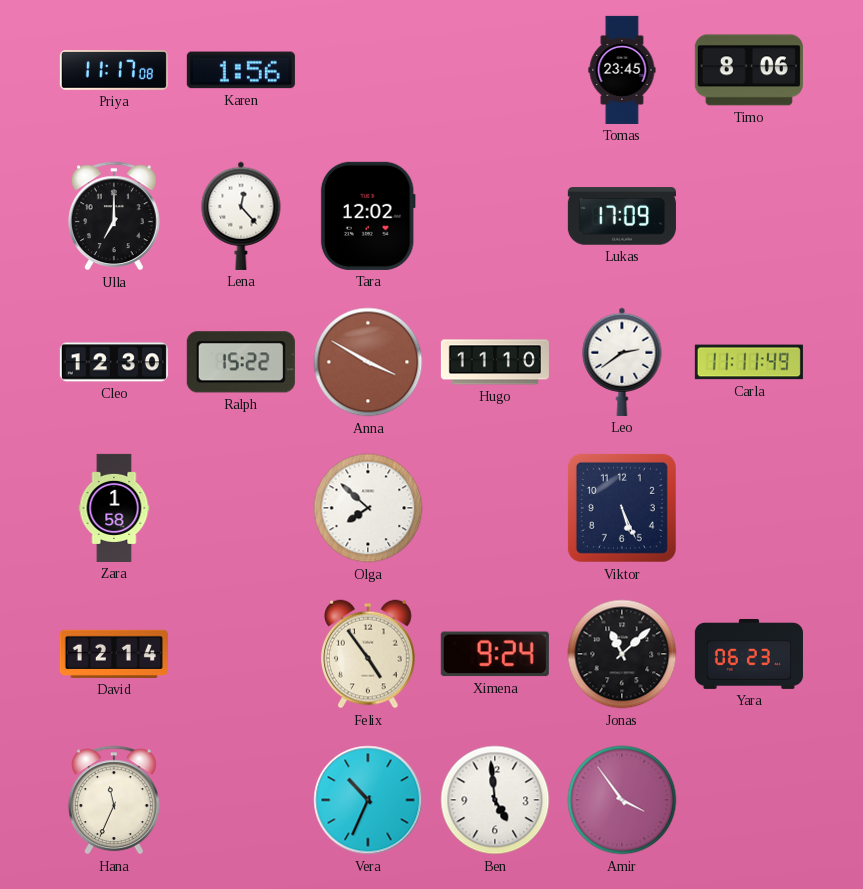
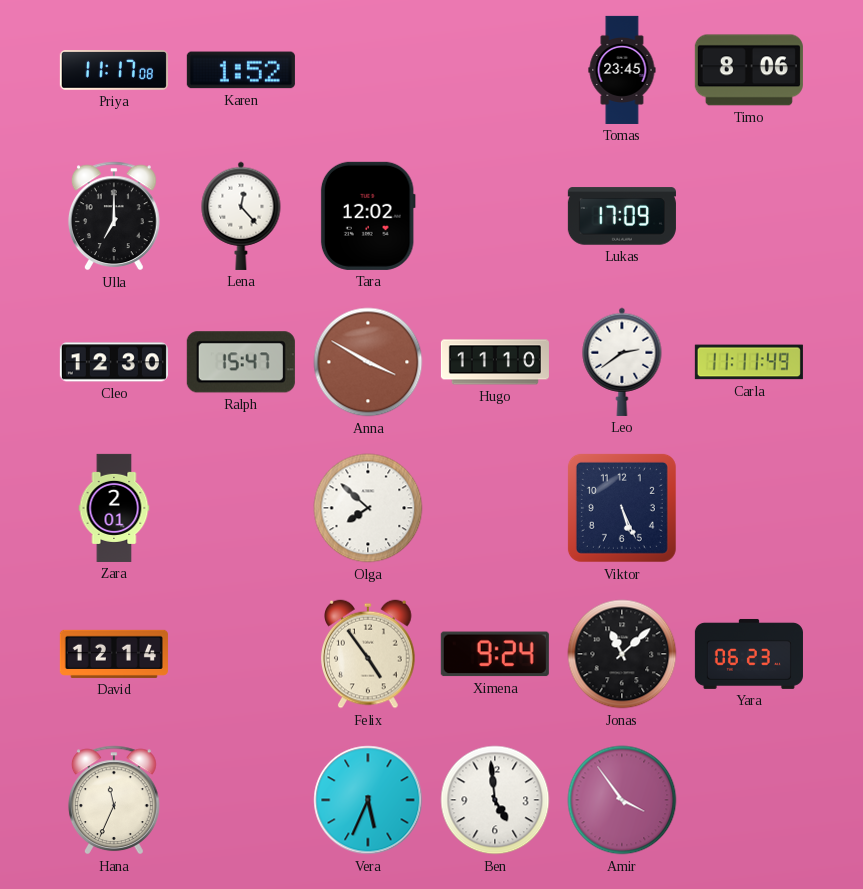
Karen: 1:56 -> 1:52 (241, 70)
Ralph: 15:22 -> 15:47 (241, 362)
Zara: 1:58 -> 2:01 (114, 508)
Vera: 10:34 -> 5:34 (368, 800)
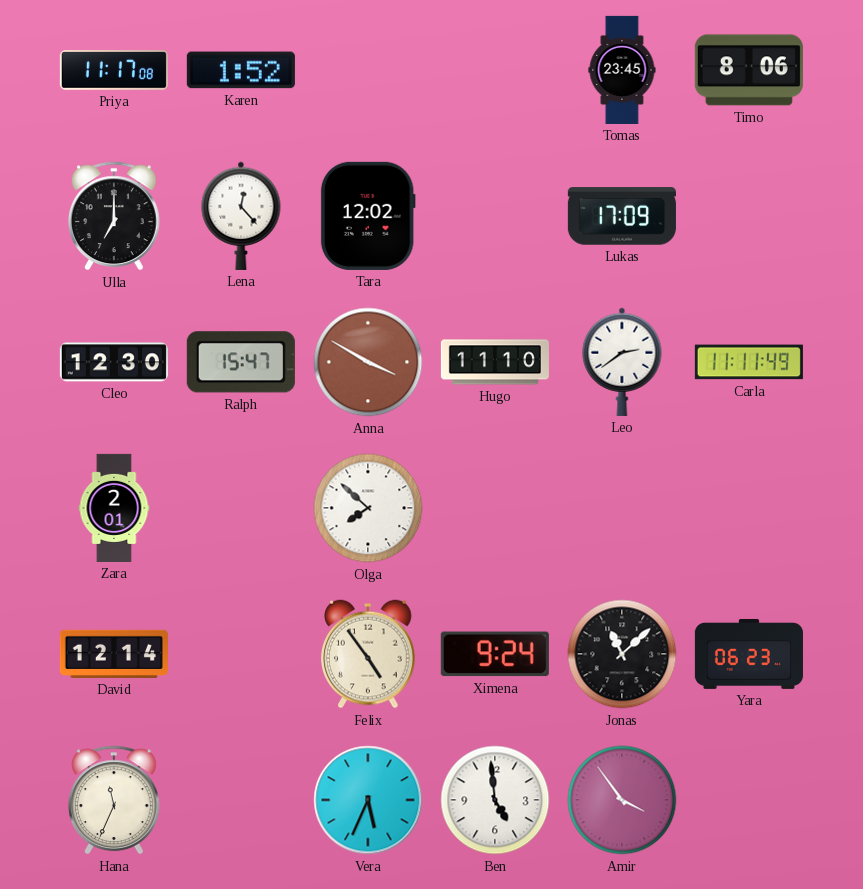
Viktor: 5:26 -> none (622, 508)
